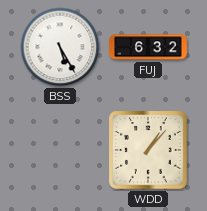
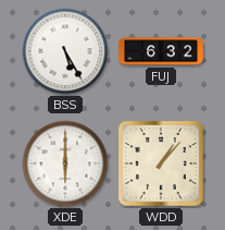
XDE: none -> 6:00 (65, 164)
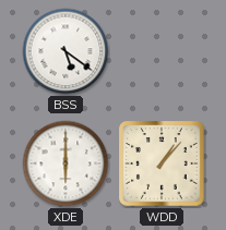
BSS: 5:25 -> 5:21 (66, 51)
FUJ: 6:32 -> none (161, 51)
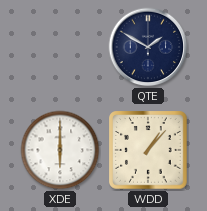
BSS: 5:21 -> none (66, 51)
QTE: none -> 1:50 (148, 47)
